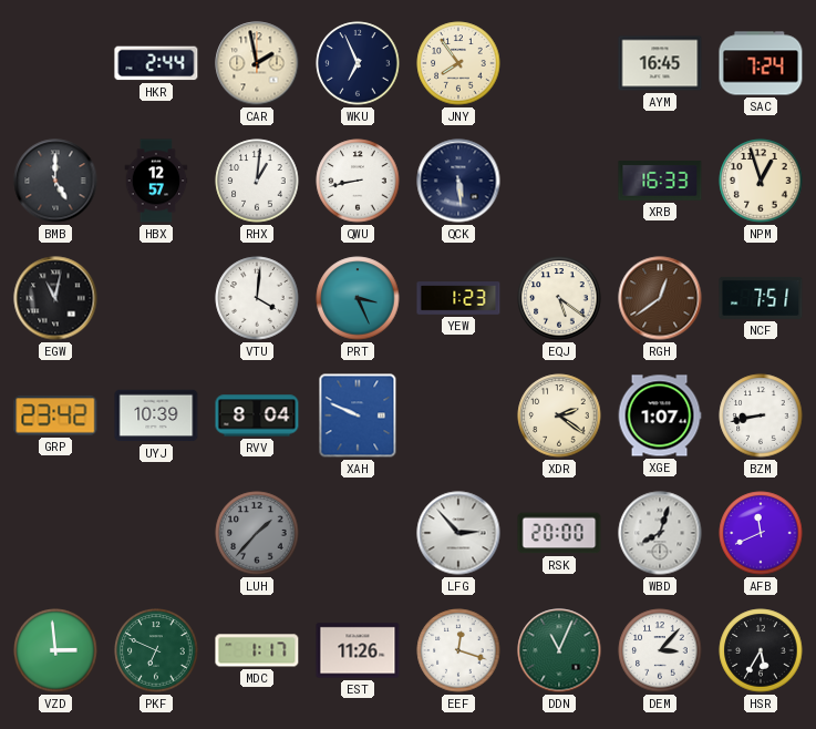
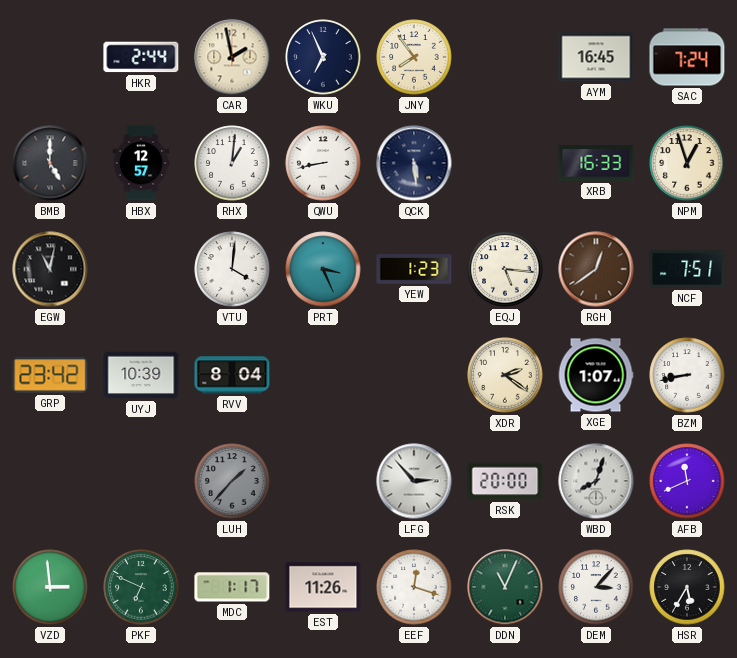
EQJ: 5:21 -> 5:16 (505, 269)
XAH: 9:49 -> none (358, 415)
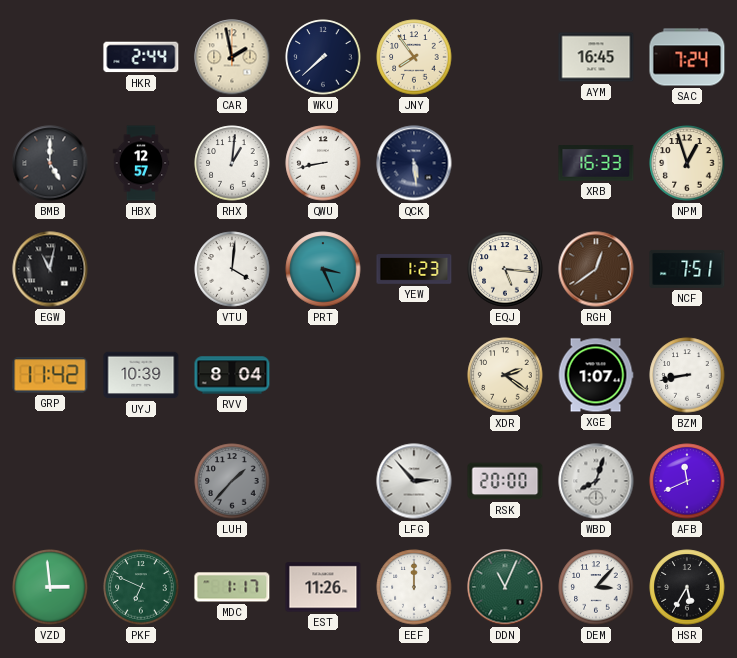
WKU: 6:56 -> 7:38 (323, 57)
GRP: 23:42 -> 11:42 (50, 375)
EEF: 12:18 -> 12:00 (414, 587)
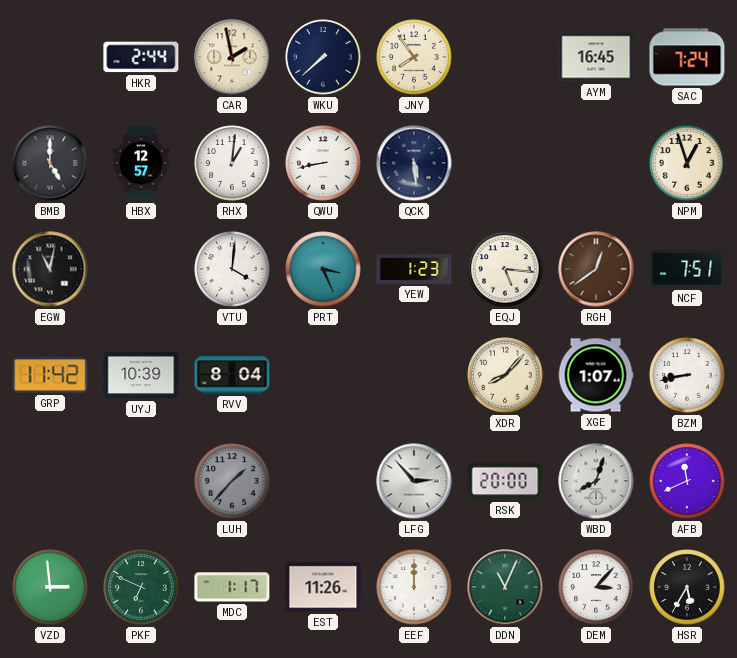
XRB: 16:33 -> none (596, 163)
XDR: 2:21 -> 8:07 (505, 375)
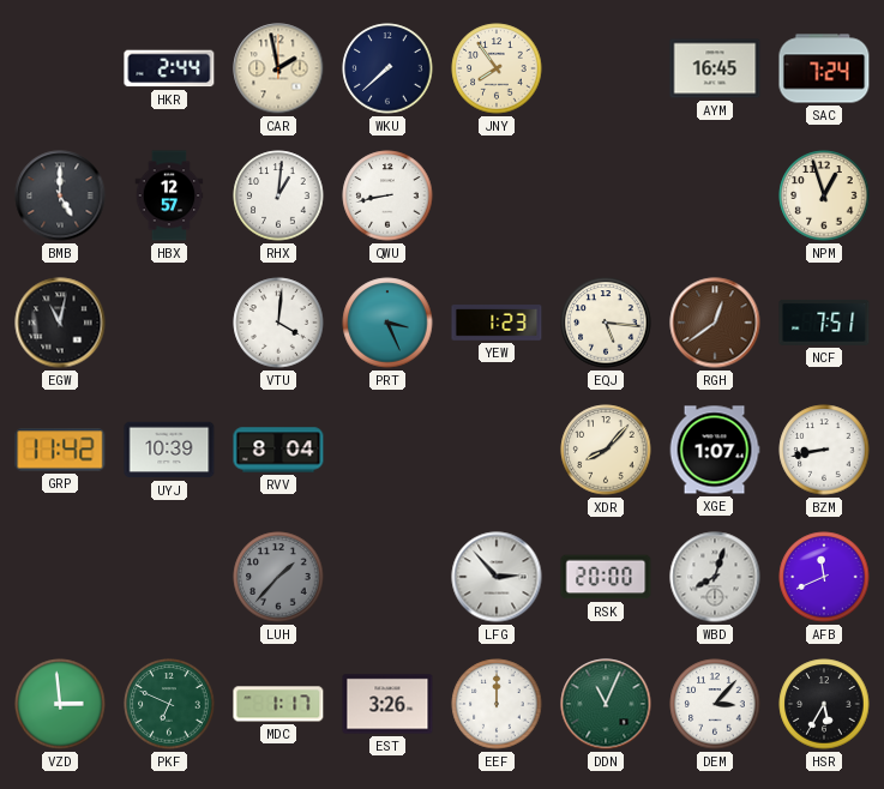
QCK: 5:29 -> none (414, 163)
EST: 11:26 -> 3:26 (387, 704)
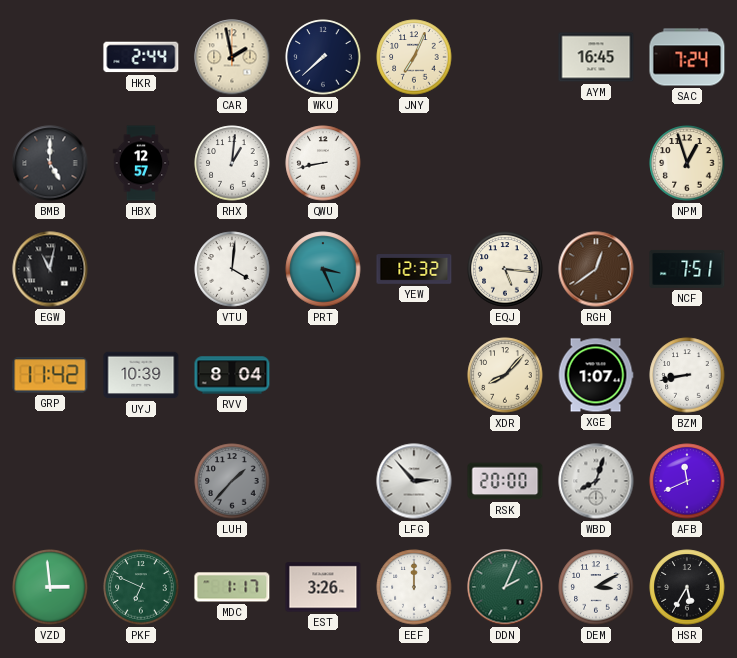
JNY: 7:54 -> 7:04 (414, 57)
YEW: 1:23 -> 12:32 (414, 269)
DDN: 11:04 -> 2:04 (505, 587)
DEM: 3:07 -> 3:10 (596, 587)
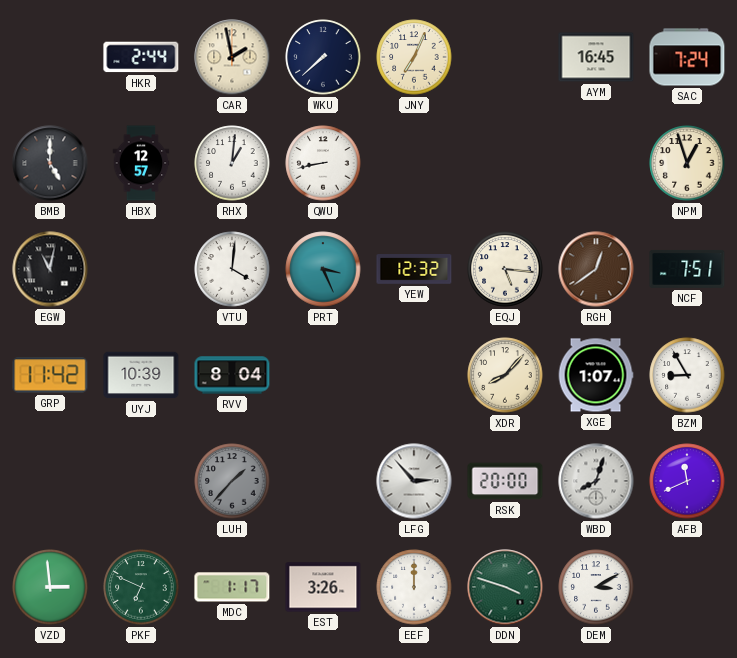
BZM: 8:43 -> 8:55 (687, 375)
DDN: 2:04 -> 3:48 (505, 587)
HSR: 5:35 -> none (687, 587)
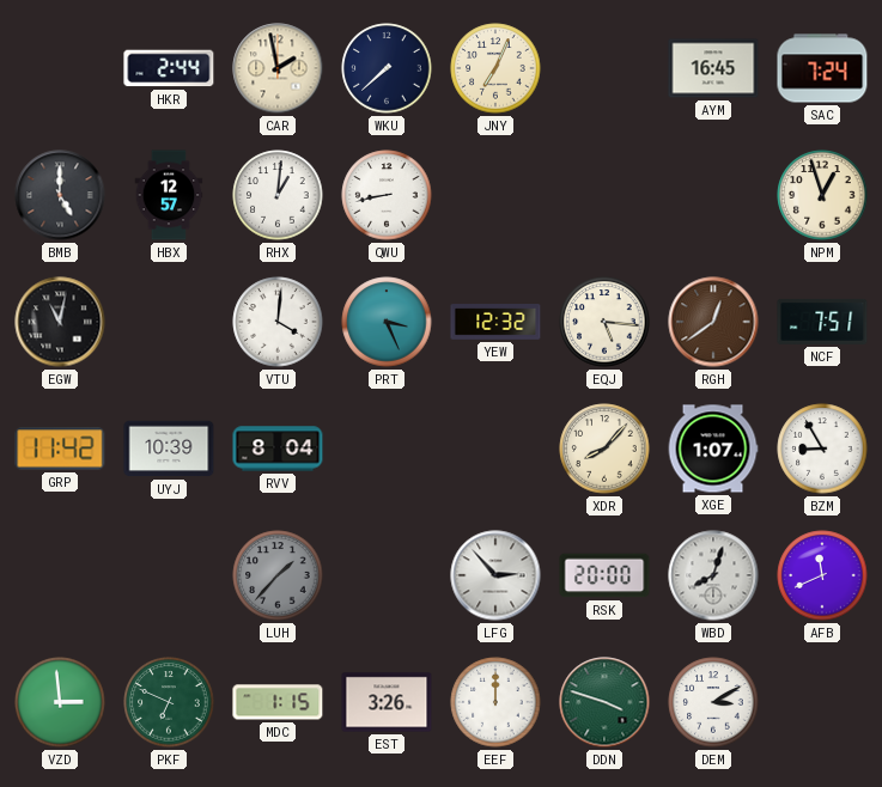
MDC: 1:17 -> 1:15 (278, 702)
